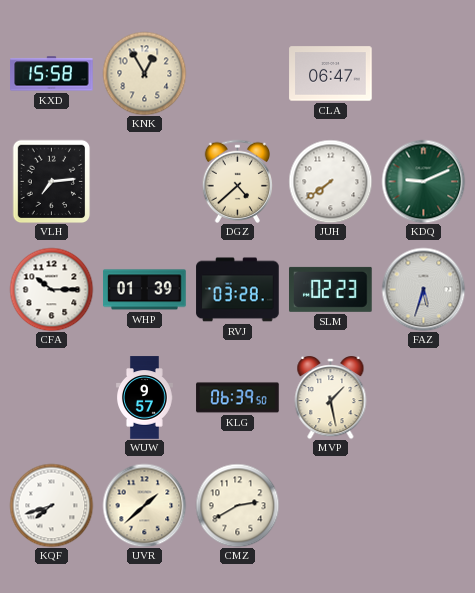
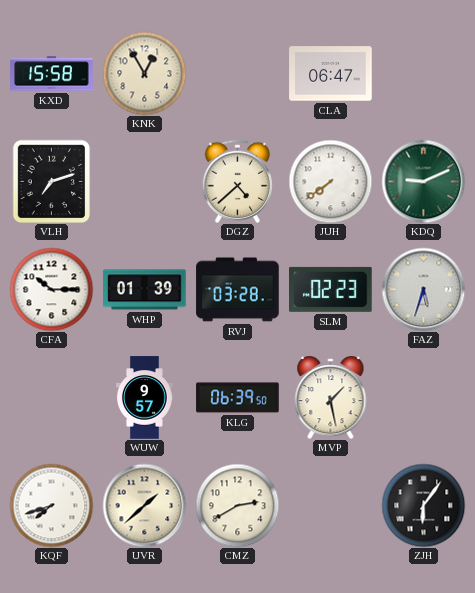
VLH: 7:14 -> 7:12 (52, 181)
ZJH: none -> 6:06 (423, 505)
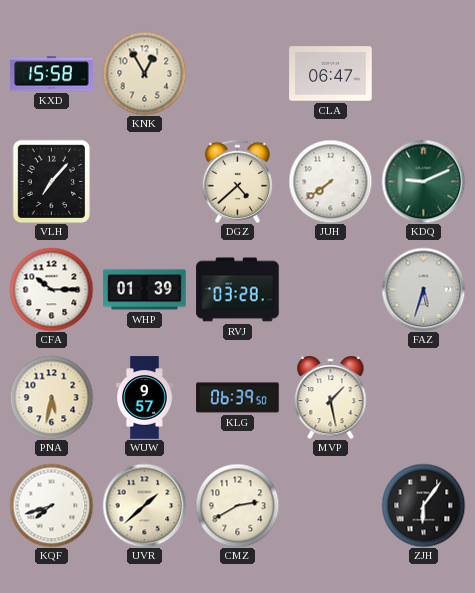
VLH: 7:12 -> 7:07 (52, 181)
SLM: 02:23 -> none (331, 289)
PNA: none -> 5:32 (51, 397)
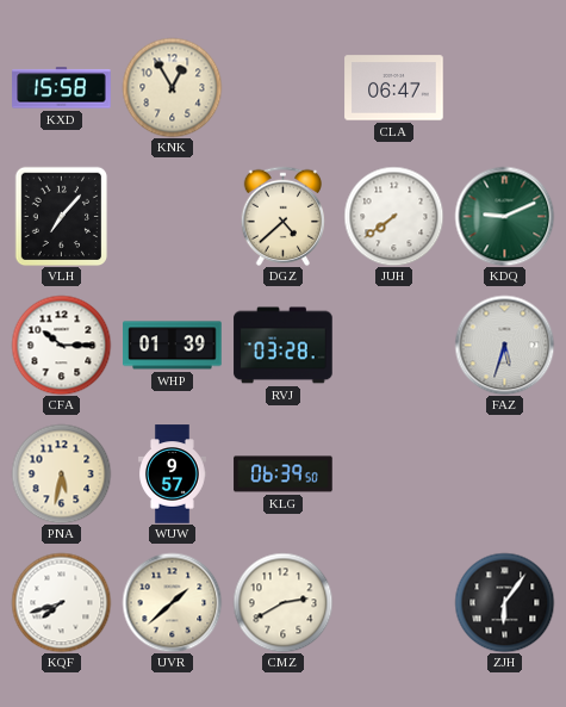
MVP: 1:28 -> none (331, 398)
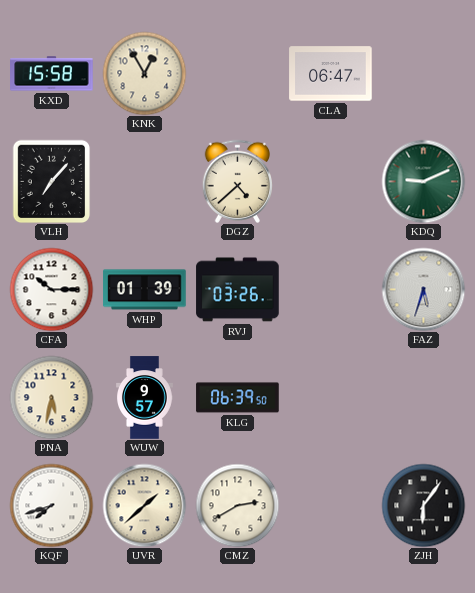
JUH: 7:39 -> none (393, 216)
RVJ: 03:28 -> 03:26 (238, 290)
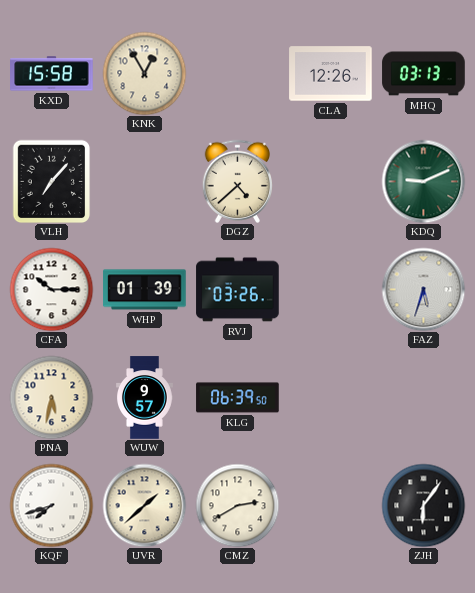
CLA: 06:47 -> 12:26 (331, 74)
MHQ: none -> 03:13 (424, 74)
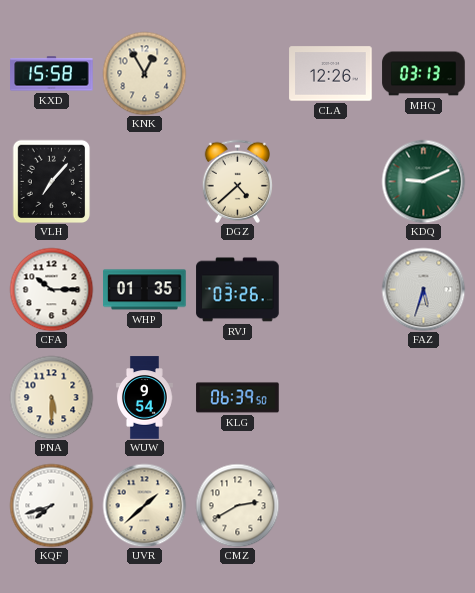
WHP: 01:39 -> 01:35 (145, 290)
PNA: 5:32 -> 5:30 (51, 397)
WUW: 9:57 -> 9:54 (145, 398)
ZJH: 6:06 -> none (423, 505)
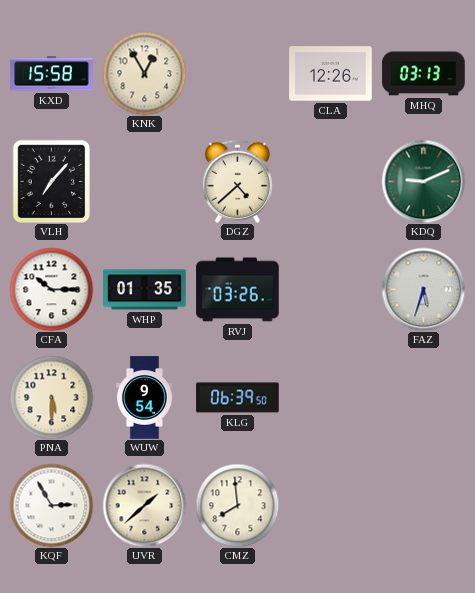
KQF: 7:42 -> 2:55 (51, 505)
CMZ: 2:40 -> 7:59 (237, 505)
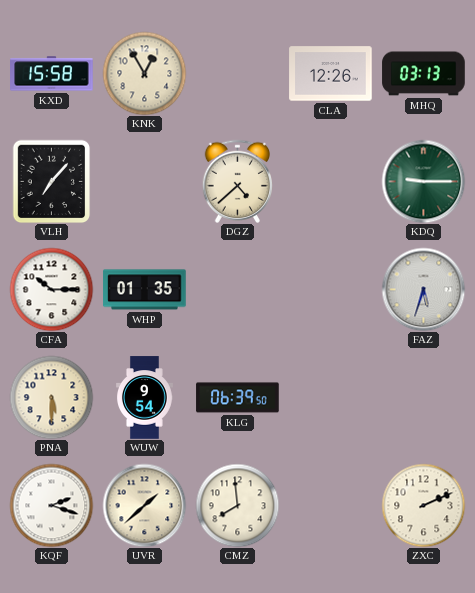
KDQ: 9:11 -> 9:15 (423, 181)
RVJ: 03:26 -> none (238, 290)
KQF: 2:55 -> 2:18 (51, 505)
ZXC: none -> 2:11 (423, 505)
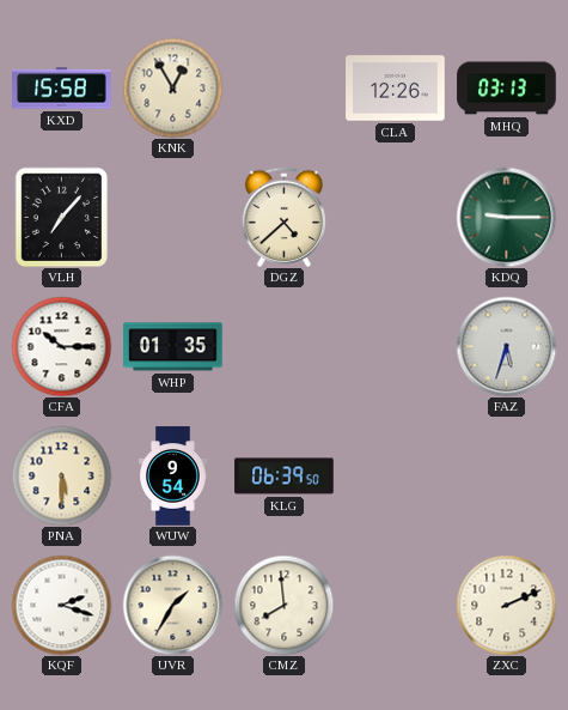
UVR: 1:38 -> 1:35 (172, 605)
